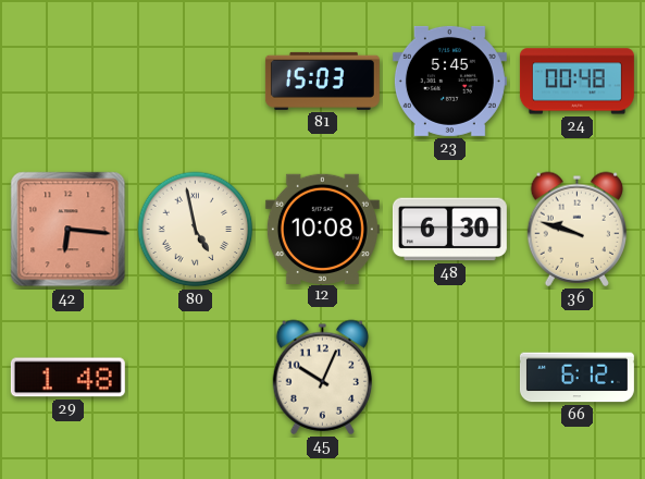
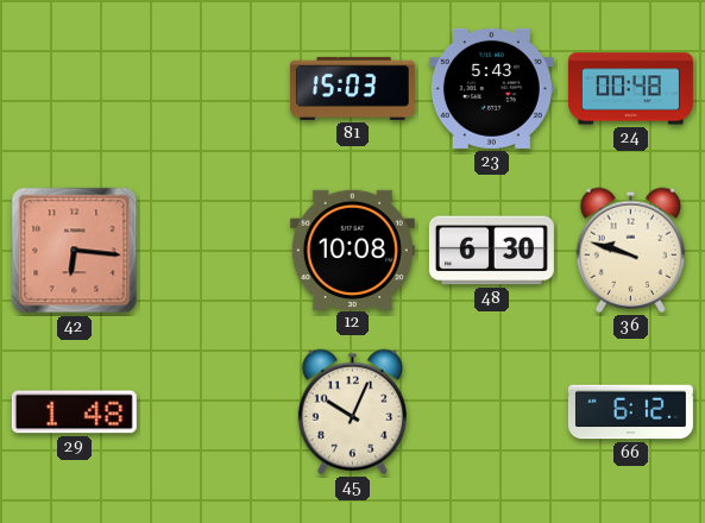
23: 5:45 -> 5:43 (491, 88)
80: 4:58 -> none (196, 230)
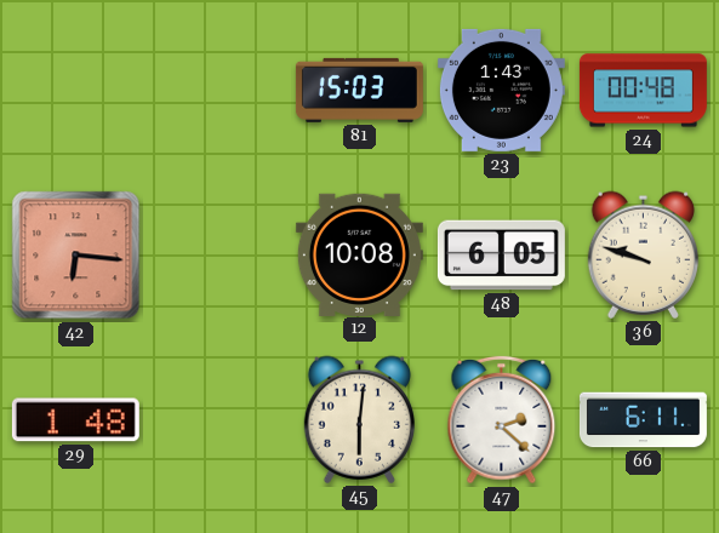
23: 5:43 -> 1:43 (501, 90)
48: 6:30 -> 6:05 (501, 256)
45: 10:04 -> 6:01 (359, 419)
47: none -> 2:22 (502, 420)
66: 6:12 -> 6:11 (643, 420)
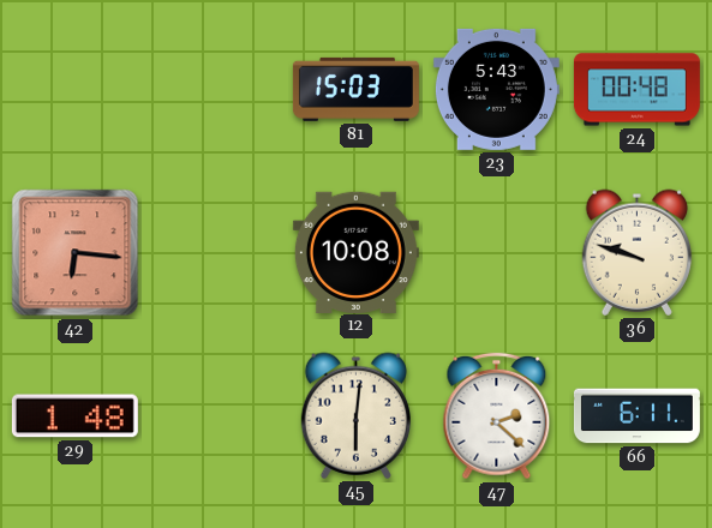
23: 1:43 -> 5:43 (496, 89)
48: 6:05 -> none (501, 256)
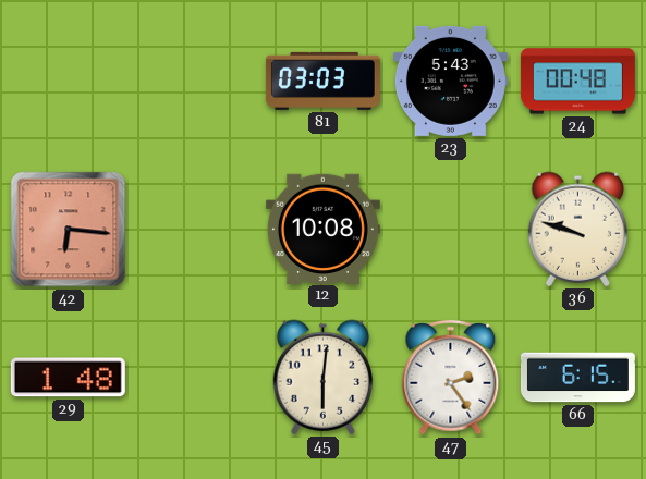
81: 15:03 -> 03:03 (322, 81)
47: 2:22 -> 2:24 (451, 378)
66: 6:11 -> 6:15 (577, 378)
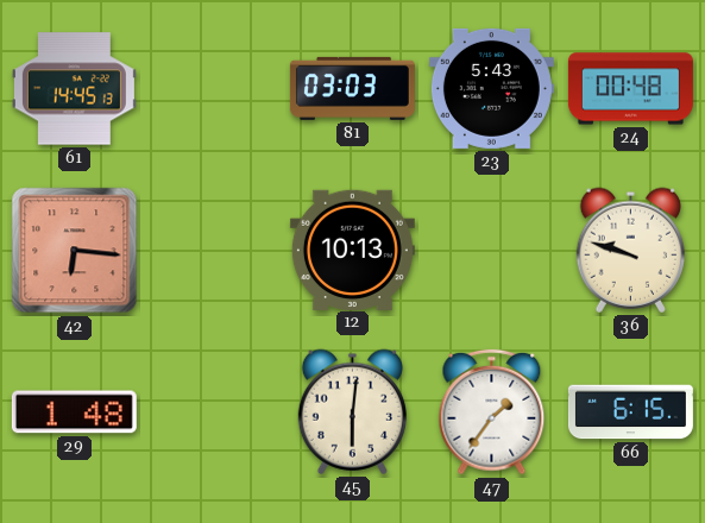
61: none -> 14:45 (74, 89)
12: 10:08 -> 10:13 (352, 250)
47: 2:24 -> 1:36 (492, 412)
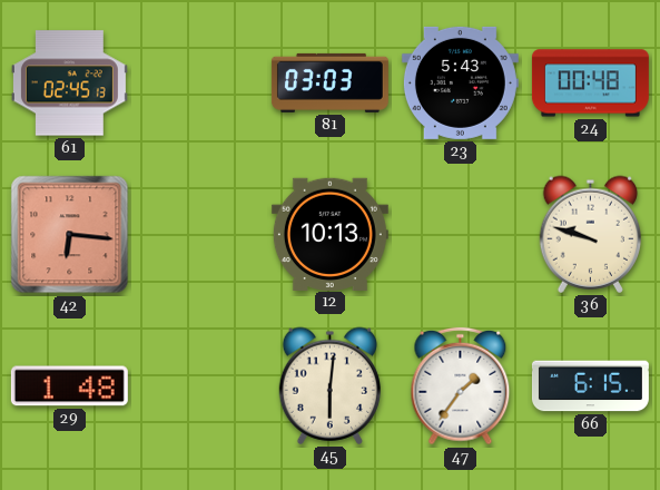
61: 14:45 -> 02:45 (69, 84)
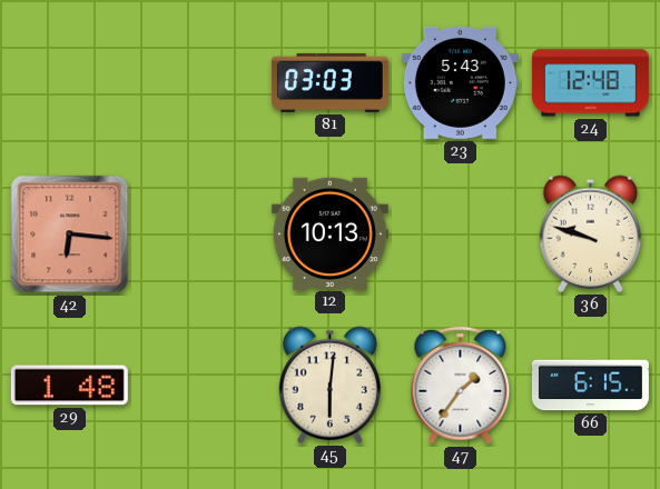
61: 02:45 -> none (69, 84)
24: 00:48 -> 12:48 (590, 83)
